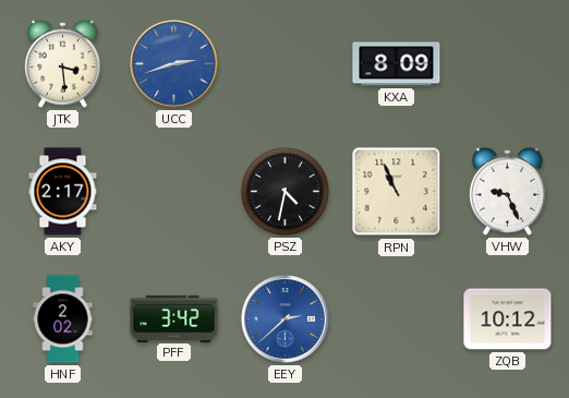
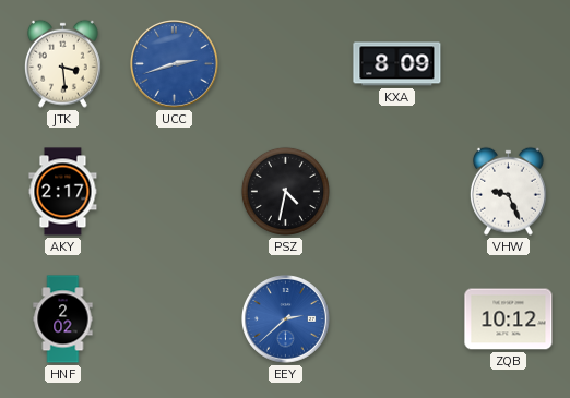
RPN: 10:56 -> none (397, 192)
PFF: 3:42 -> none (174, 318)
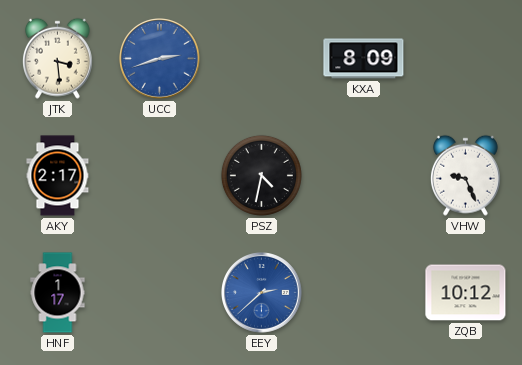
HNF: 2:02 -> 1:17 (58, 293)
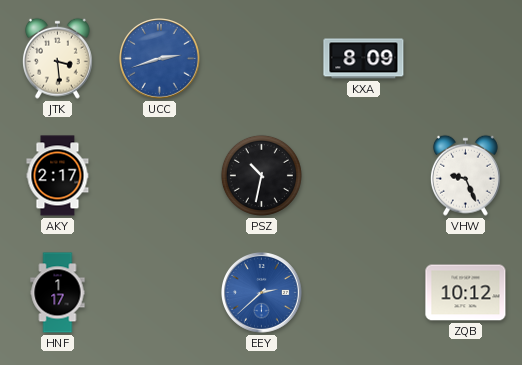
PSZ: 4:32 -> 10:32 (261, 175)
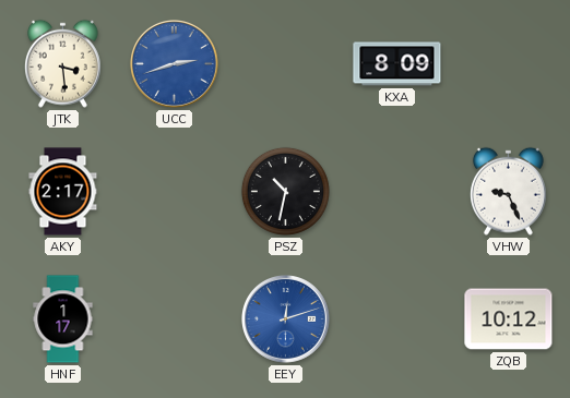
EEY: 2:38 -> 12:12 (286, 319)
